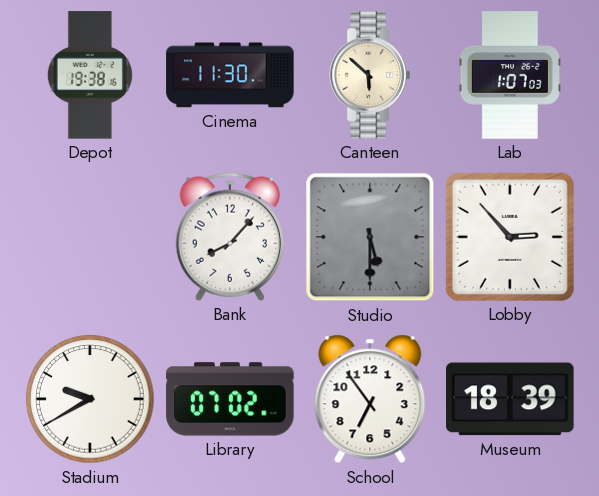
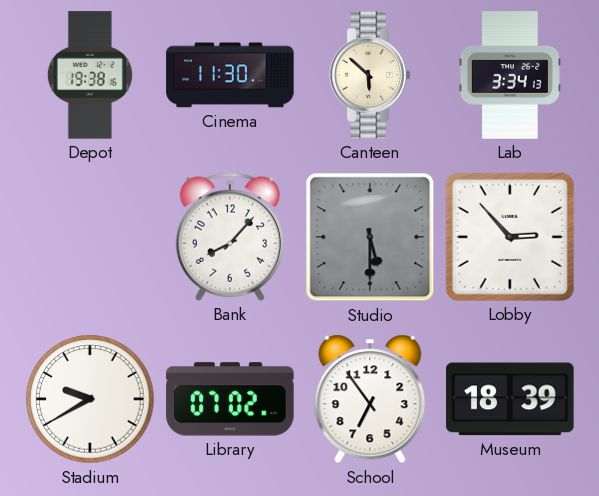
Lab: 1:07 -> 3:34 (510, 75)
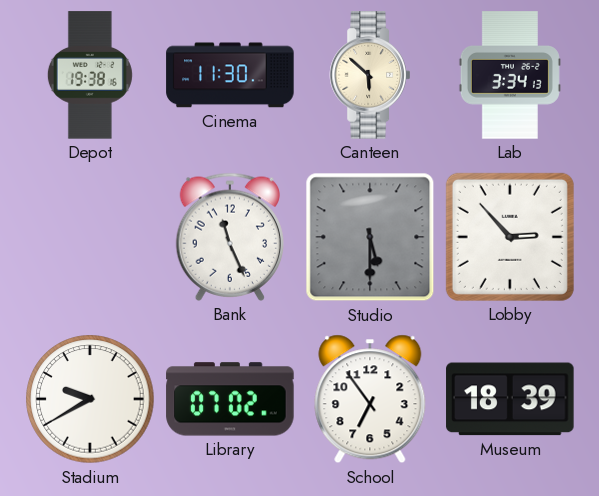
Bank: 8:07 -> 11:26 (229, 237)
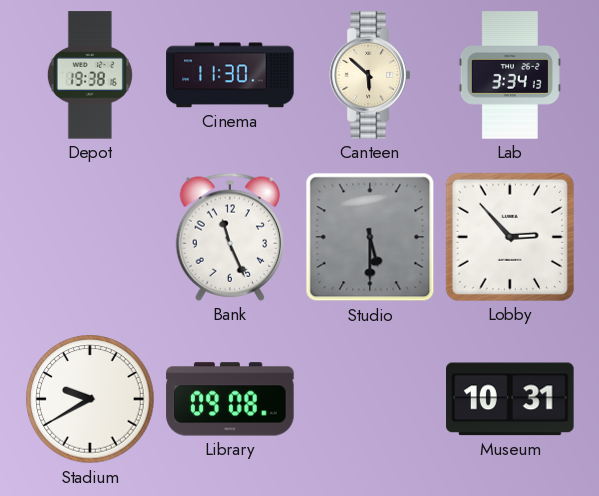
Library: 07:02 -> 09:08 (230, 399)
School: 6:54 -> none (370, 399)
Museum: 18:39 -> 10:31 (510, 399)
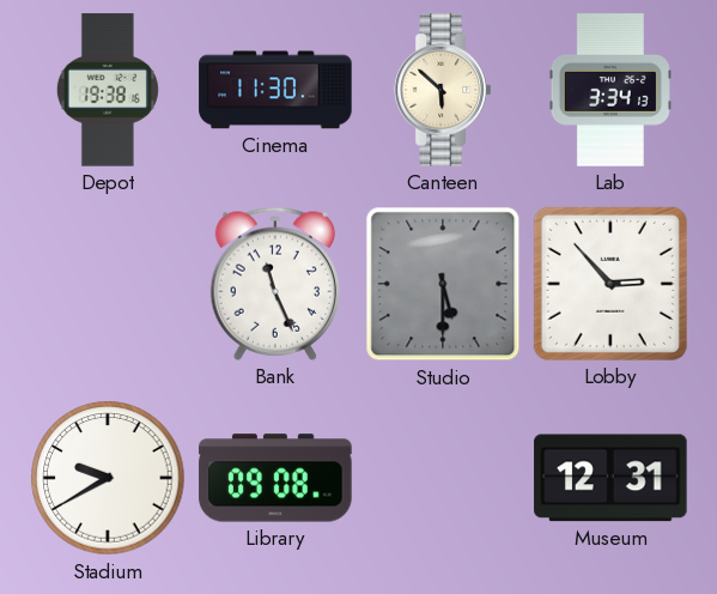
Museum: 10:31 -> 12:31 (610, 478)
